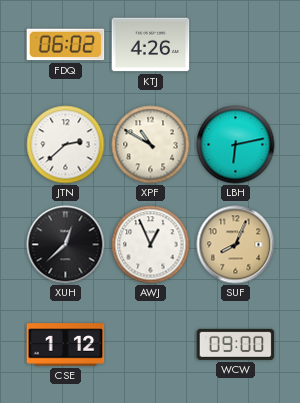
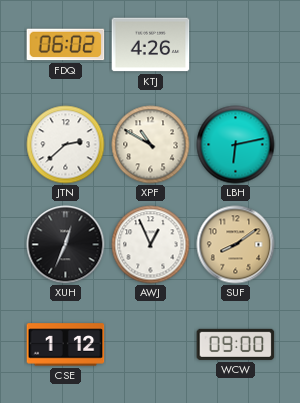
XUH: 12:38 -> 12:34 (66, 245)
SUF: 8:04 -> 8:09 (236, 245)
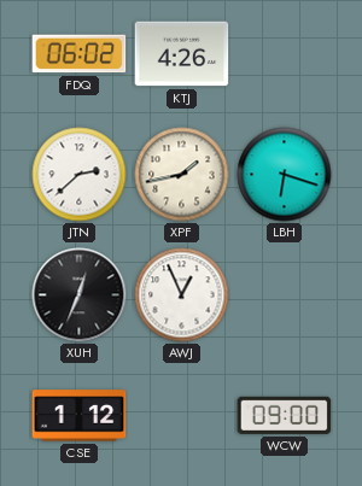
XPF: 10:50 -> 1:43 (182, 175)
LBH: 6:13 -> 6:18 (285, 175)
SUF: 8:09 -> none (236, 245)
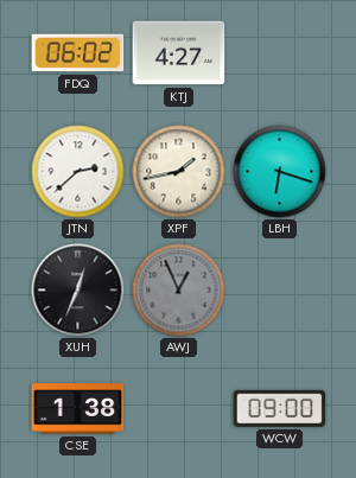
KTJ: 4:26 -> 4:27 (179, 53)
AWJ dial: white -> grey (179, 291)
CSE: 1:12 -> 1:38 (78, 409)
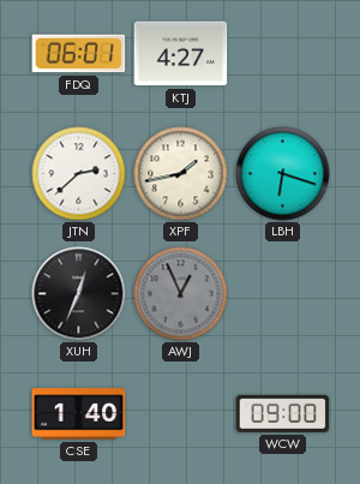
FDQ: 06:02 -> 06:01 (79, 54)
CSE: 1:38 -> 1:40 (79, 414)
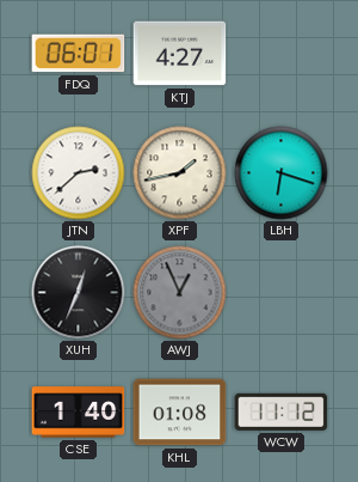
KHL: none -> 01:08 (180, 413)
WCW: 09:00 -> 11:12 (282, 411)
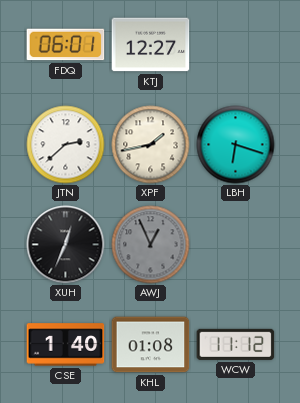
KTJ: 4:27 -> 12:27 (151, 45)
